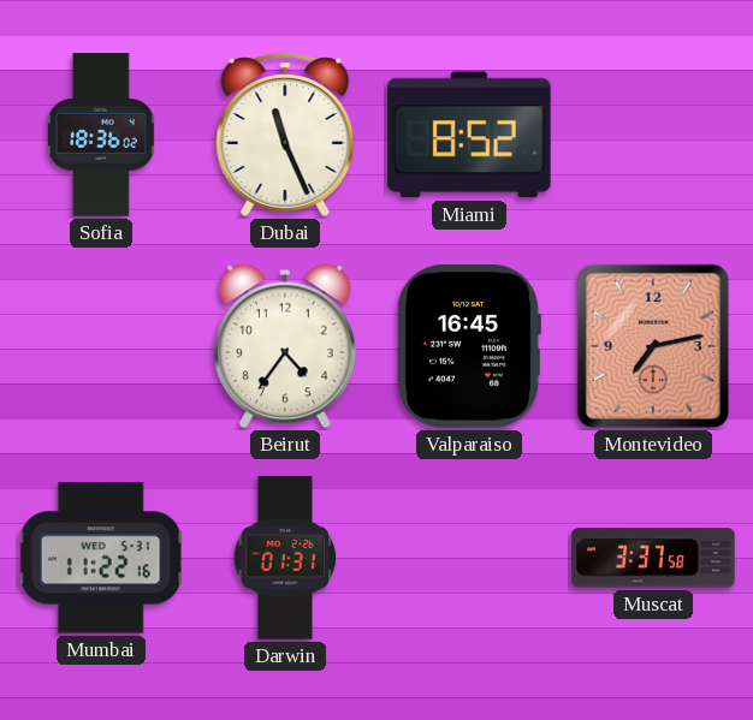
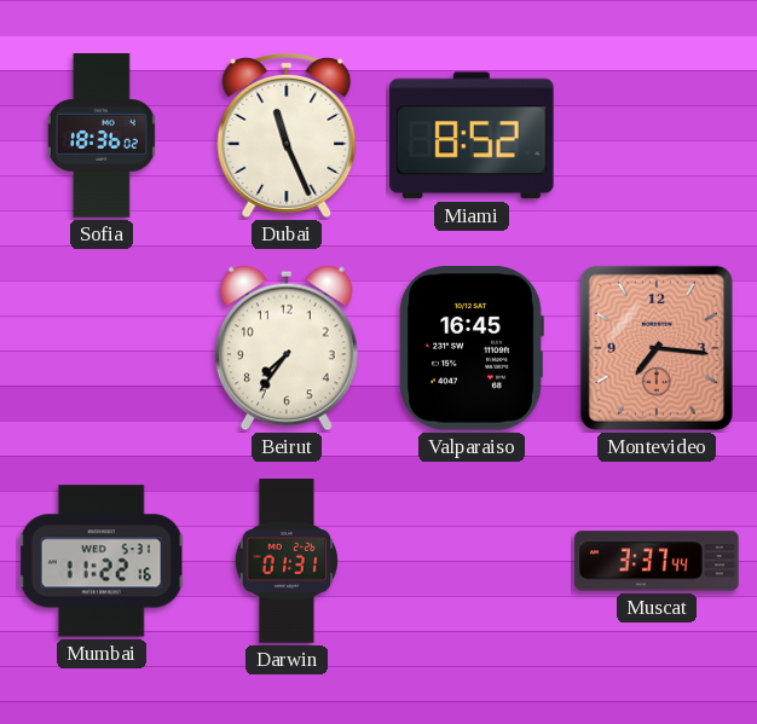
Beirut: 4:36 -> 7:36 (287, 348)
Montevideo: 7:13 -> 7:16 (657, 348)
Muscat: 3:37:58 -> 3:37:44 (657, 561)
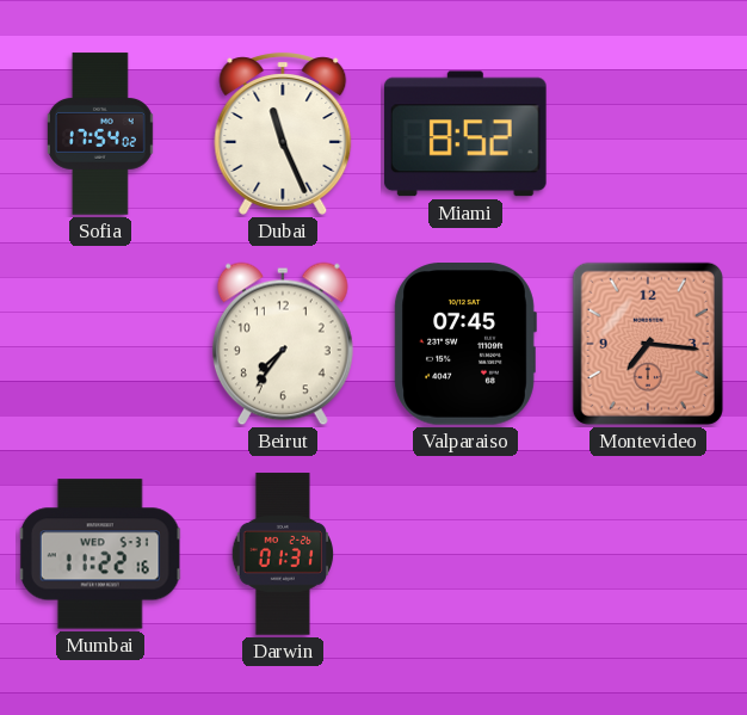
Sofia: 18:36 -> 17:54 (100, 134)
Valparaiso: 16:45 -> 07:45 (465, 345)
Muscat: 3:37 -> none (657, 561)
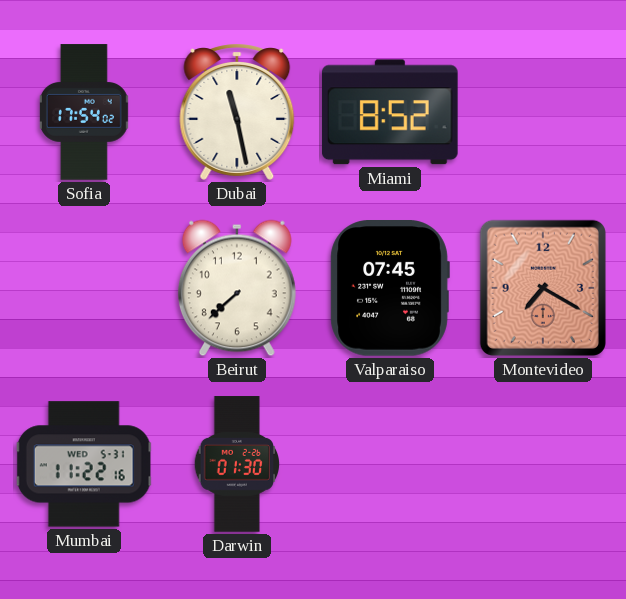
Dubai: 11:26 -> 11:28 (237, 112)
Beirut: 7:36 -> 7:38 (237, 288)
Montevideo: 7:16 -> 7:20 (543, 288)
Darwin: 01:31 -> 01:30 (236, 464)
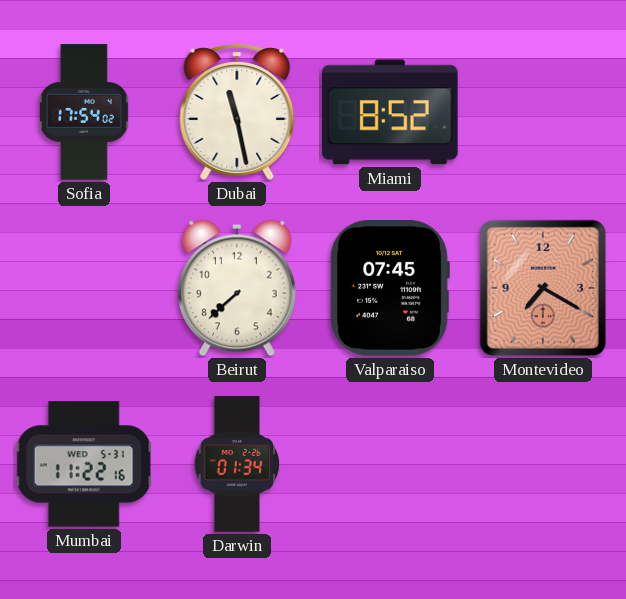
Darwin: 01:30 -> 01:34 (236, 464)
